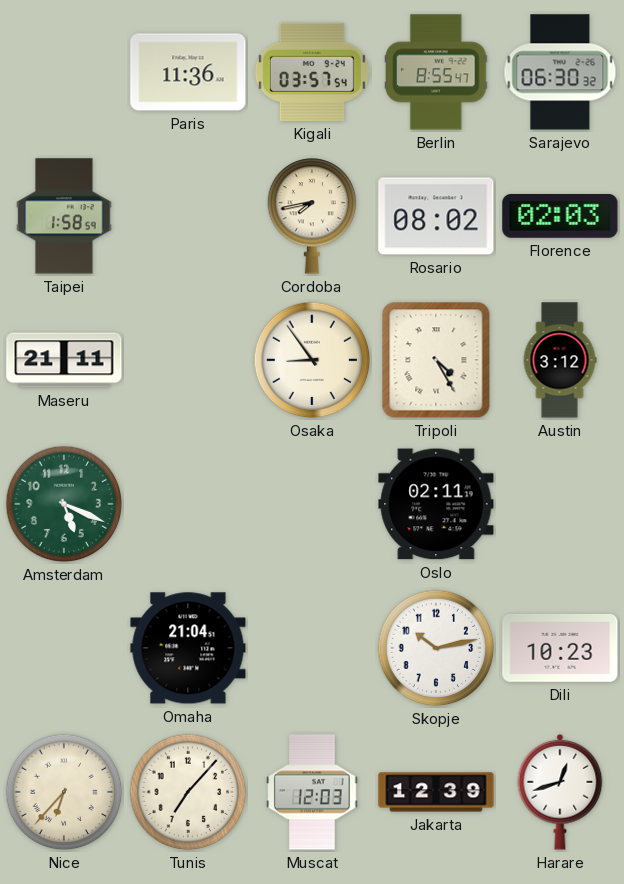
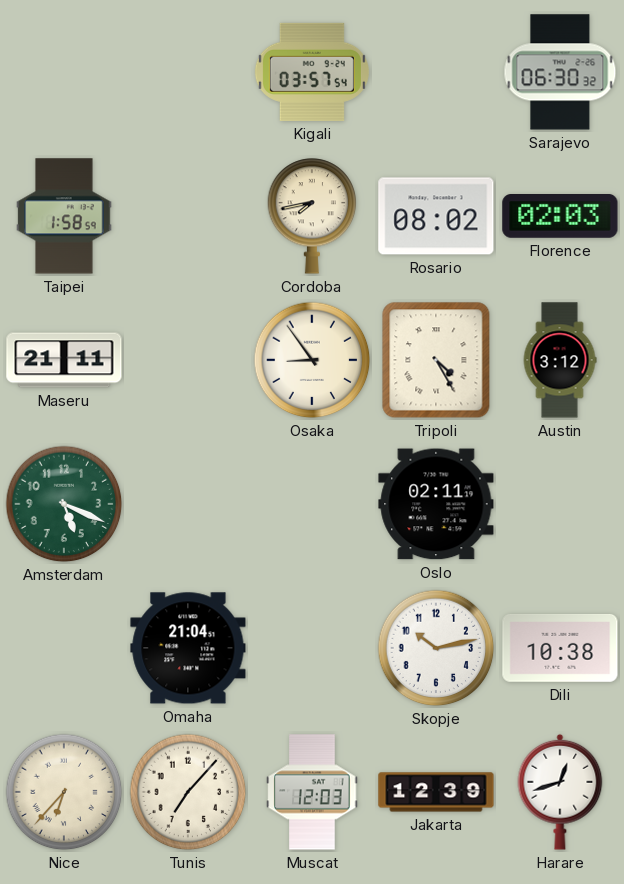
Paris: 11:36 -> none (188, 72)
Berlin: 8:55 -> none (436, 72)
Dili: 10:23 -> 10:38 (560, 648)
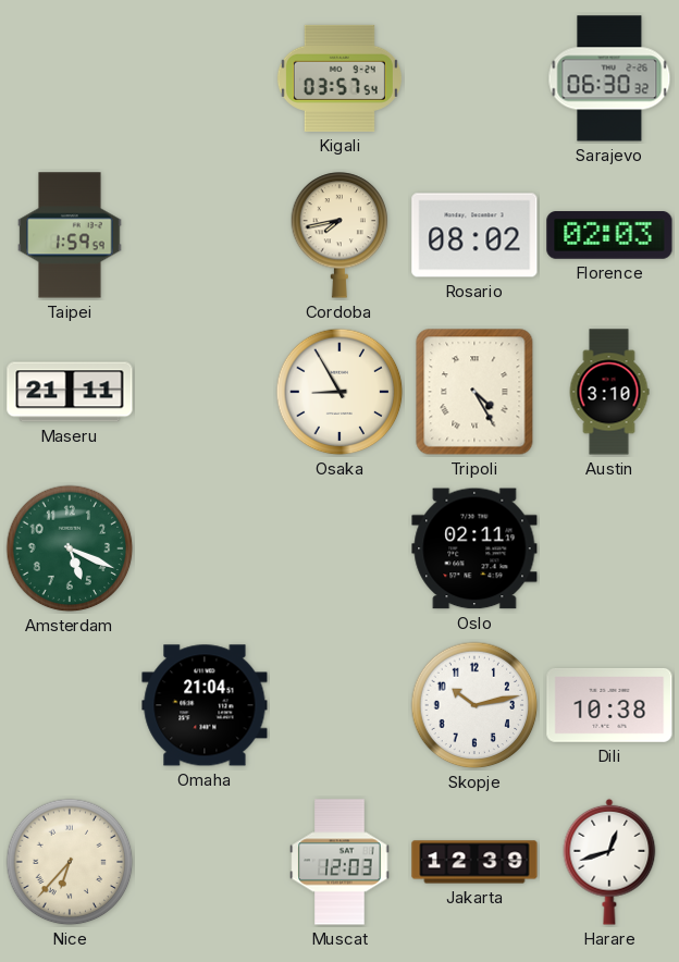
Taipei: 1:58 -> 1:59 (70, 235)
Osaka: 8:54 -> 8:55 (339, 392)
Austin: 3:12 -> 3:10 (609, 392)
Tunis: 7:07 -> none (188, 792)
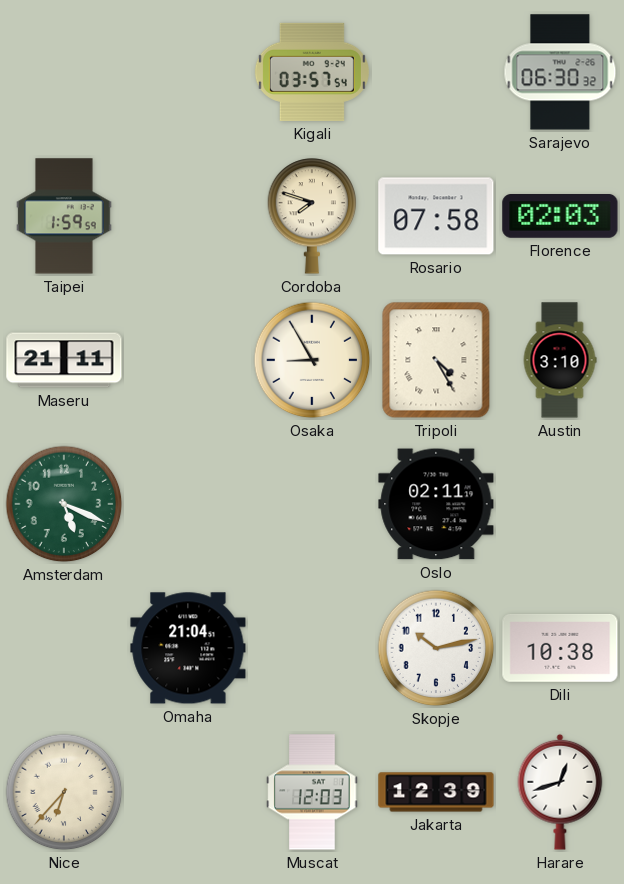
Cordoba: 7:43 -> 7:48 (312, 216)
Rosario: 08:02 -> 07:58 (436, 216)
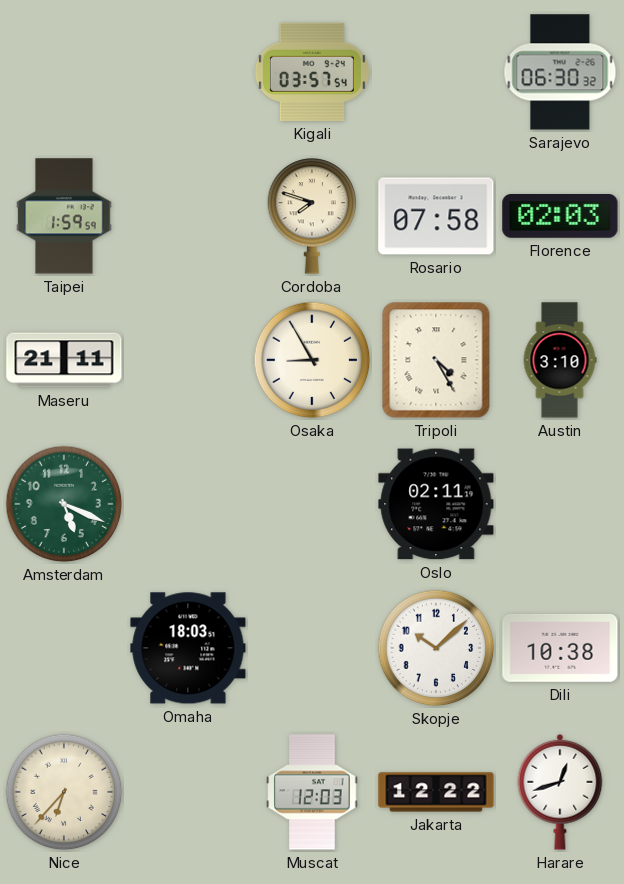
Omaha: 21:04 -> 18:03 (188, 648)
Skopje: 10:13 -> 10:08 (436, 648)
Jakarta: 12:39 -> 12:22 (436, 792)
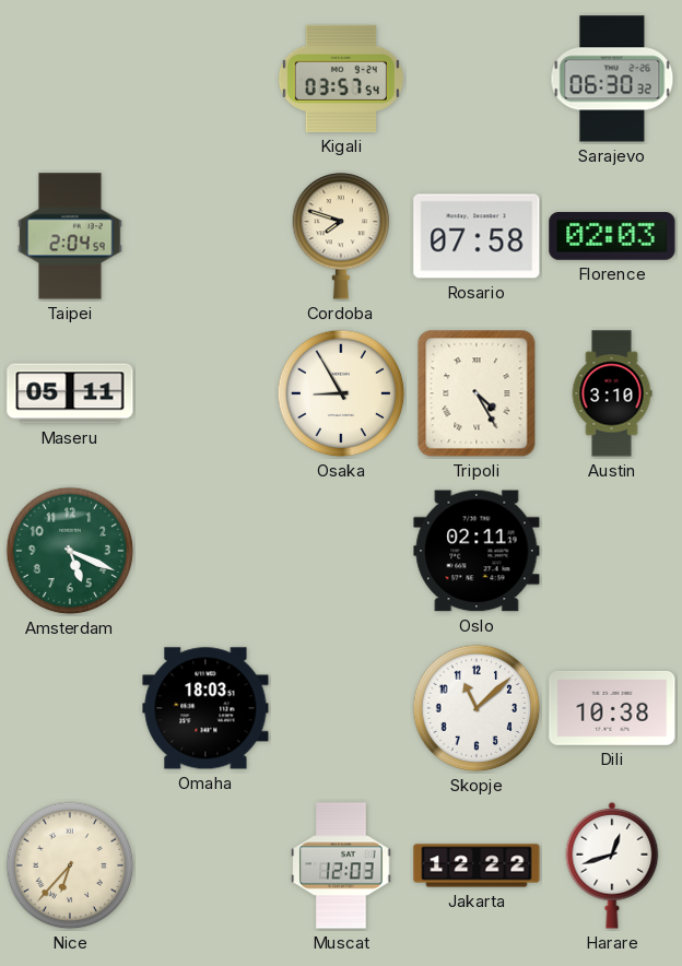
Taipei: 1:59 -> 2:04 (70, 236)
Maseru: 21:11 -> 05:11 (70, 393)
Skopje: 10:08 -> 11:08 (477, 708)
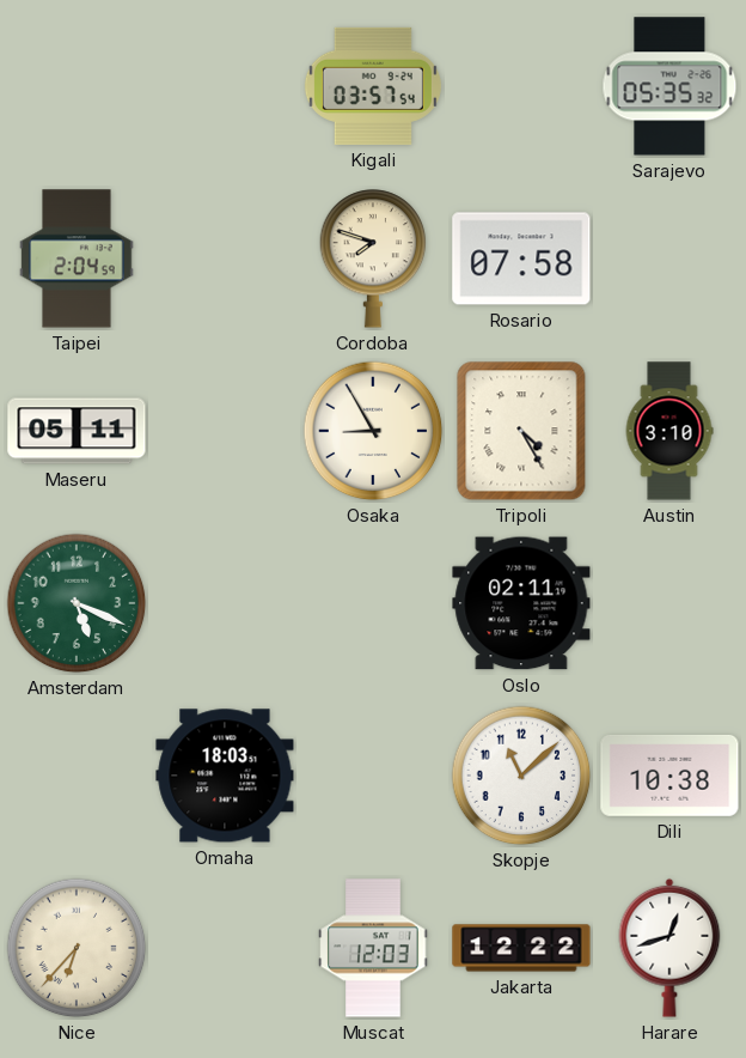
Sarajevo: 06:30 -> 05:35 (669, 86)
Florence: 02:03 -> none (612, 236)
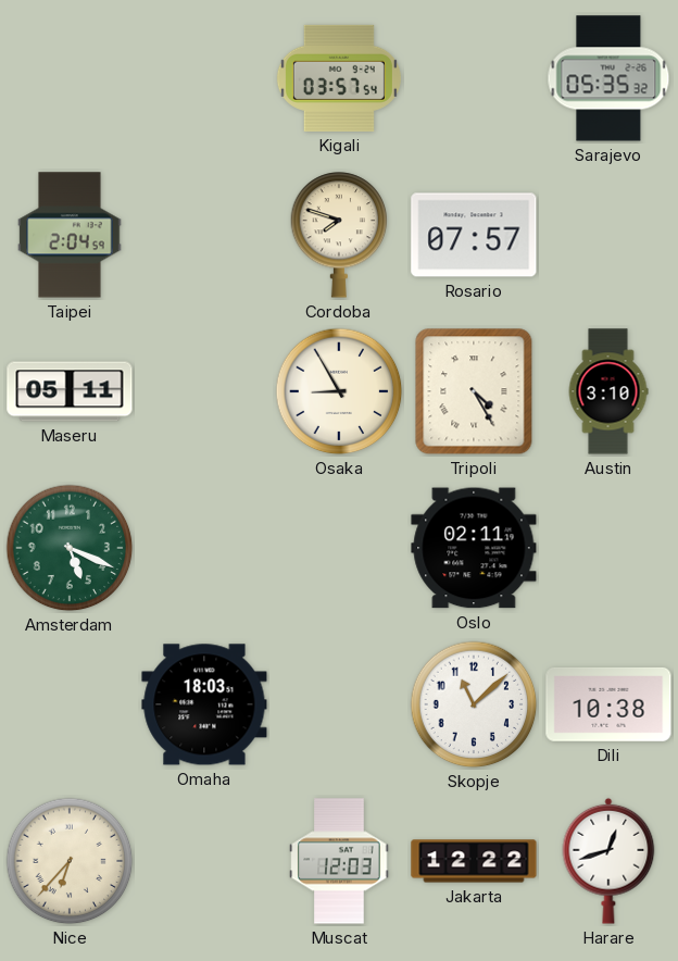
Rosario: 07:58 -> 07:57 (474, 235)
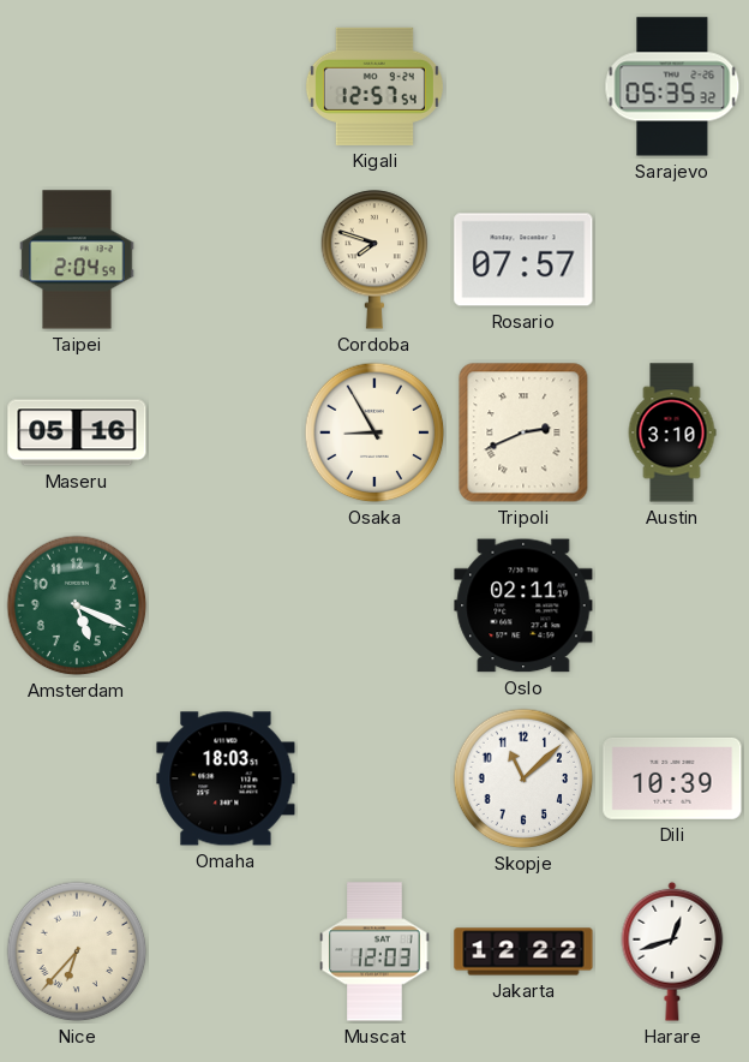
Kigali: 03:57 -> 12:57 (374, 86)
Maseru: 05:11 -> 05:16 (77, 432)
Tripoli: 4:25 -> 2:41 (523, 432)
Dili: 10:38 -> 10:39 (672, 778)
